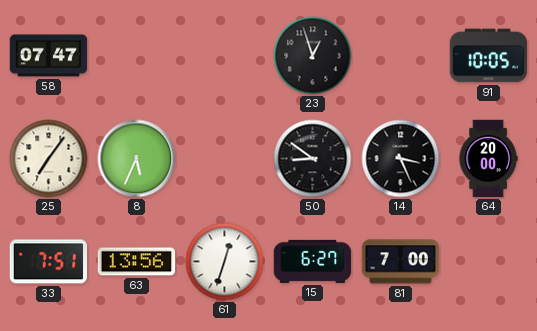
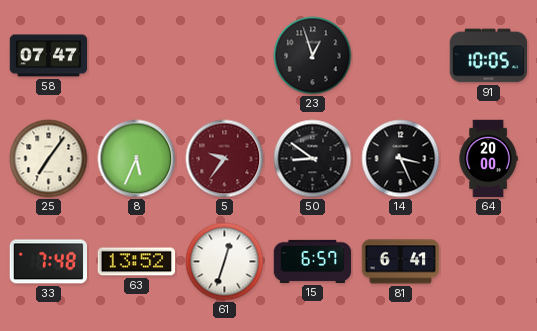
5: none -> 9:36 (225, 159)
33: 7:51 -> 7:48 (49, 262)
63: 13:56 -> 13:52 (137, 262)
15: 6:27 -> 6:57 (313, 261)
81: 7:00 -> 6:41 (401, 262)
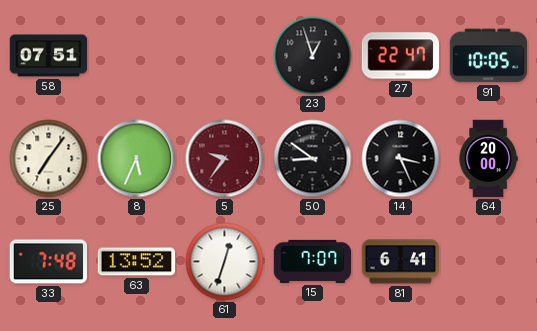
58: 07:47 -> 07:51 (49, 56)
27: none -> 22:47 (401, 56)
15: 6:57 -> 7:07 (313, 261)
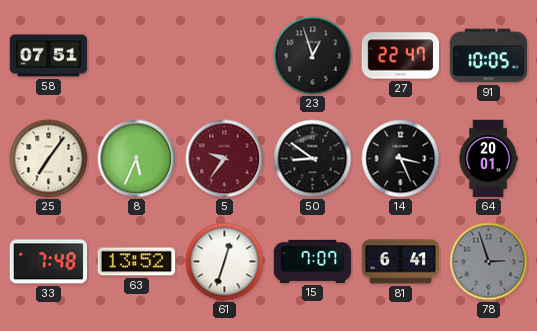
64: 20:00 -> 20:01 (488, 159)
78: none -> 2:57 (489, 262)
